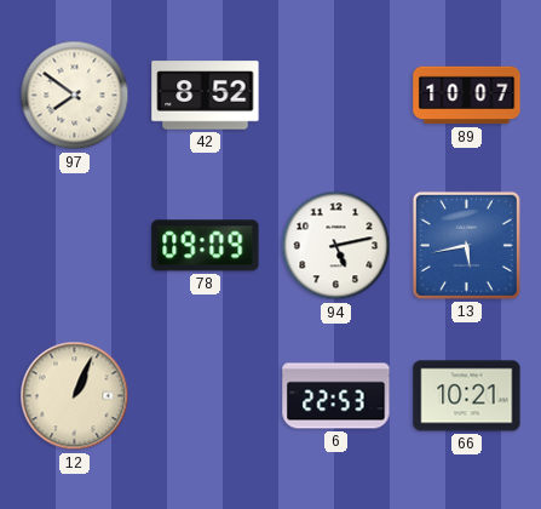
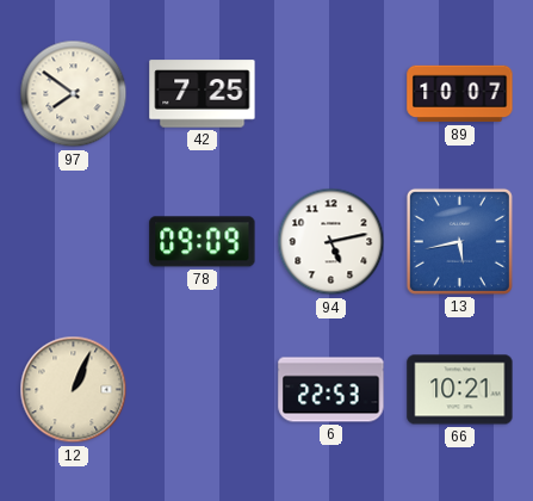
42: 8:52 -> 7:25 (203, 94)
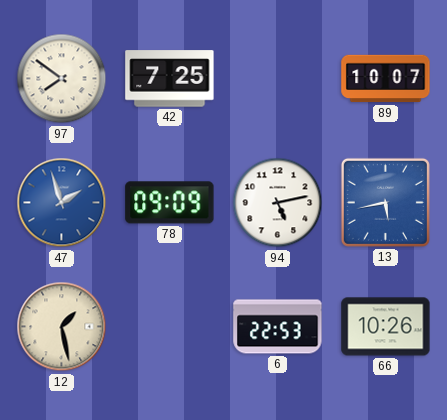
47: none -> 1:57 (62, 203)
12: 1:04 -> 1:28 (62, 327)
66: 10:21 -> 10:26 (386, 327)
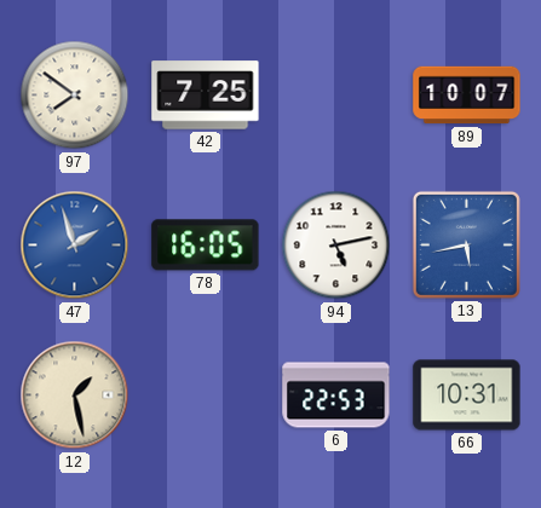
78: 09:09 -> 16:05 (206, 246)
66: 10:26 -> 10:31 (467, 396)
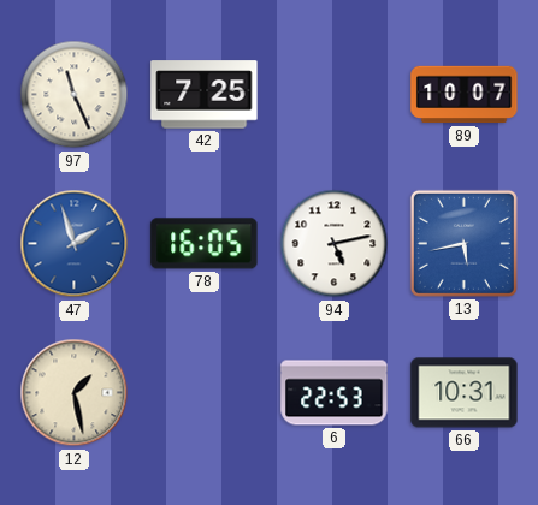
97: 7:51 -> 11:26 (75, 95)
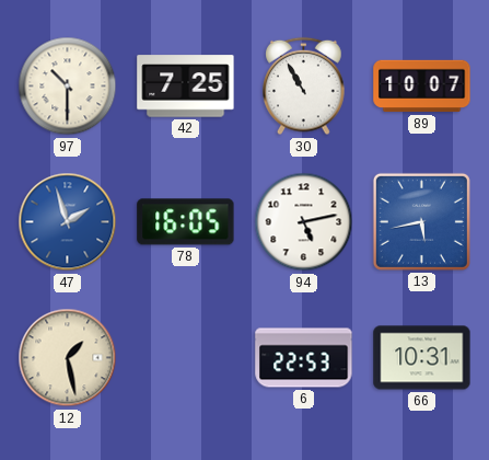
97: 11:26 -> 10:30 (68, 87)
30: none -> 10:55 (304, 87)
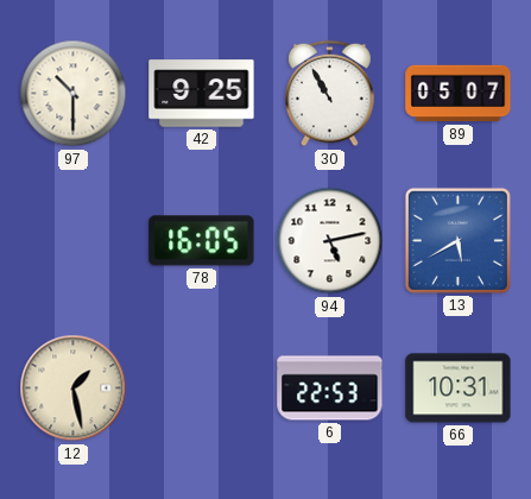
42: 7:25 -> 9:25 (202, 94)
89: 10:07 -> 05:07 (459, 94)
47: 1:57 -> none (68, 222)
13: 5:43 -> 5:40 (457, 240)
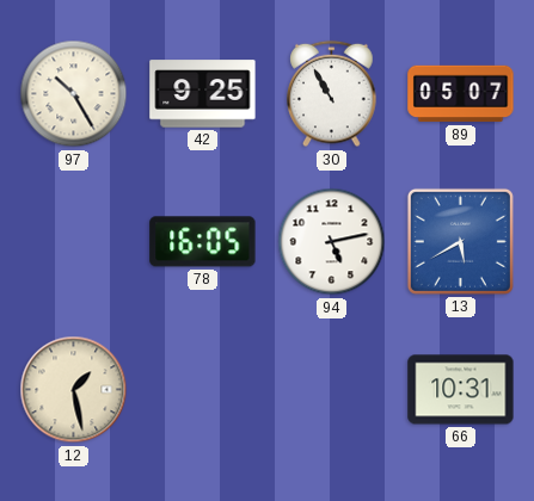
97: 10:30 -> 10:25 (74, 94)
6: 22:53 -> none (330, 389)
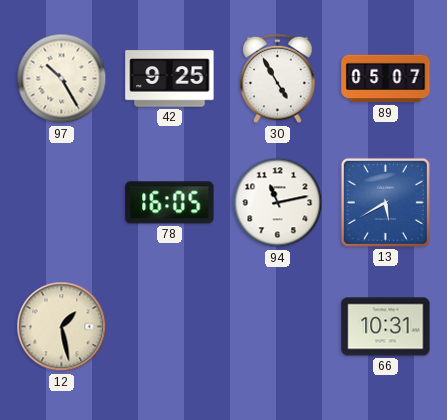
30: 10:55 -> 4:55 (278, 79)
94: 5:13 -> 11:13 (278, 203)
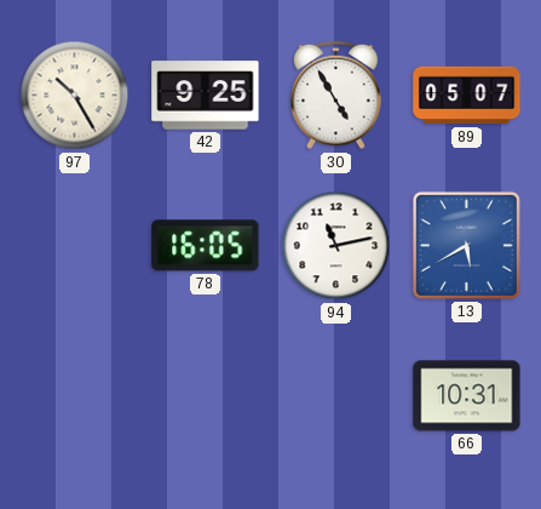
12: 1:28 -> none (62, 327)
